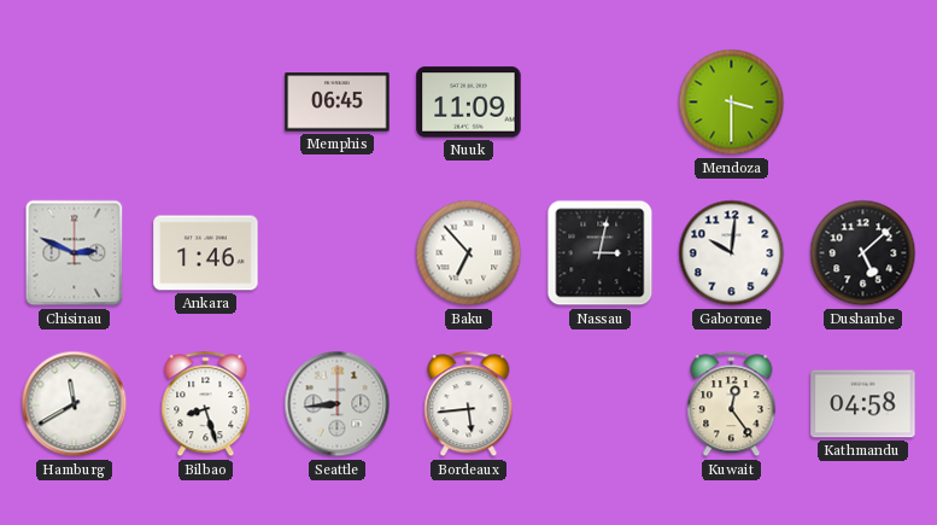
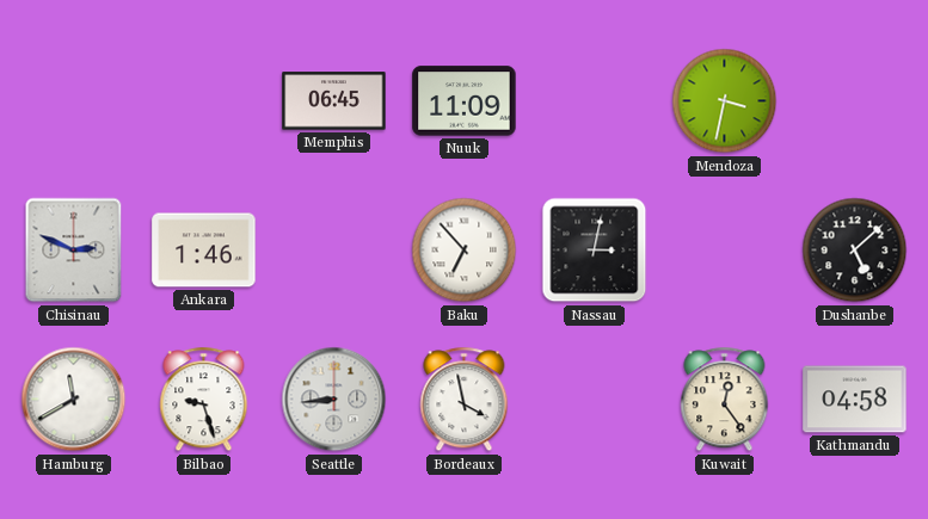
Mendoza: 3:30 -> 3:32 (725, 101)
Gaborone: 10:01 -> none (732, 253)
Bilbao: 8:27 -> 9:27 (204, 400)
Bordeaux: 5:44 -> 3:58 (465, 400)
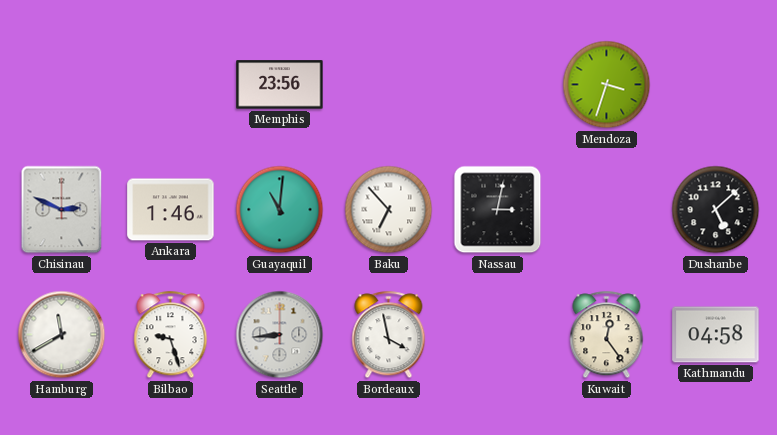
Memphis: 06:45 -> 23:56 (280, 85)
Nuuk: 11:09 -> none (465, 101)
Mendoza: 3:32 -> 3:33 (607, 85)
Guayaquil: none -> 11:01 (280, 210)
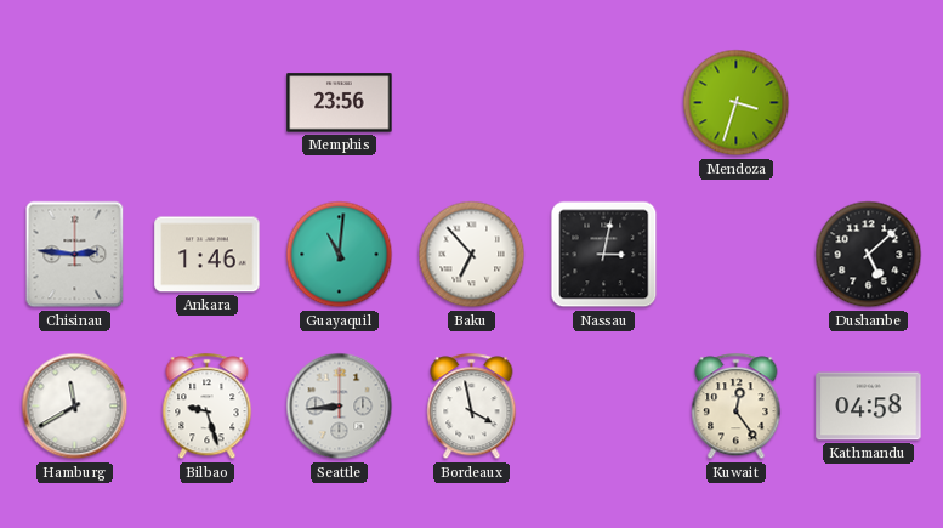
Chisinau: 2:49 -> 2:46 (75, 255)
